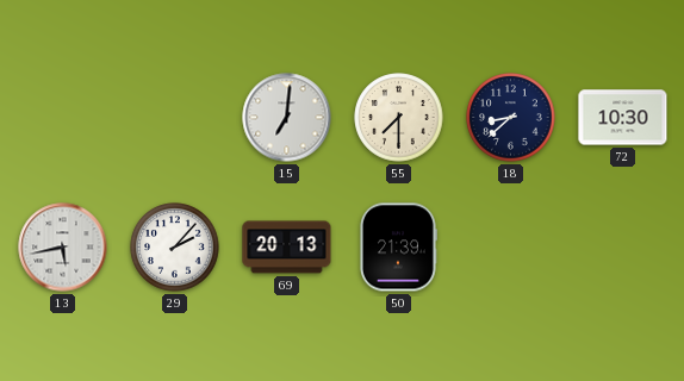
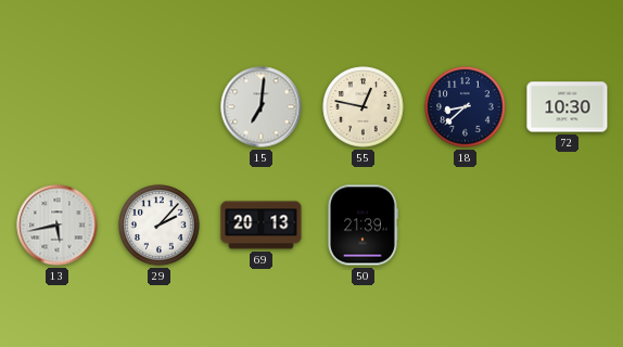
55: 7:30 -> 12:47 (364, 107)
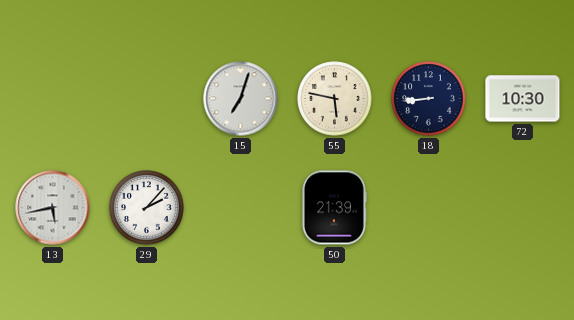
15: 7:01 -> 7:03 (241, 99)
55: 12:47 -> 5:47 (335, 99)
18: 8:38 -> 8:44 (429, 99)
69: 20:13 -> none (262, 226)
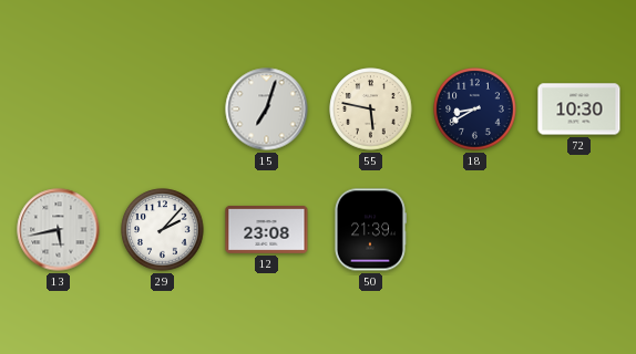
18: 8:44 -> 8:40 (475, 110)
12: none -> 23:08 (267, 229)
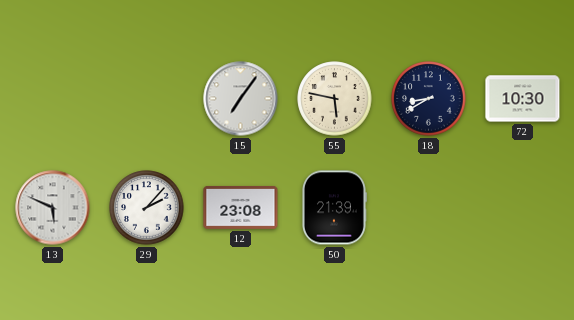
15: 7:03 -> 7:06 (241, 99)
13: 5:43 -> 5:49 (53, 208)
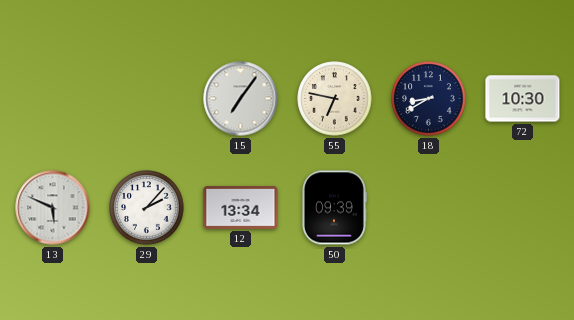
55: 5:47 -> 6:47 (335, 99)
12: 23:08 -> 13:34 (241, 207)
50: 21:39 -> 09:39 (334, 208)
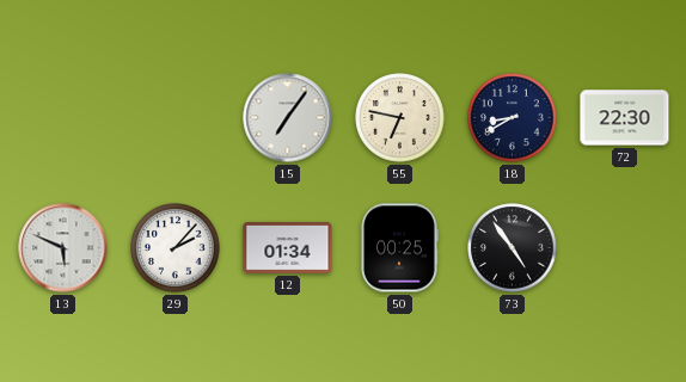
72: 10:30 -> 22:30 (625, 118)
12: 13:34 -> 01:34 (288, 247)
50: 09:39 -> 00:25 (399, 248)
73: none -> 4:54 (513, 248)
